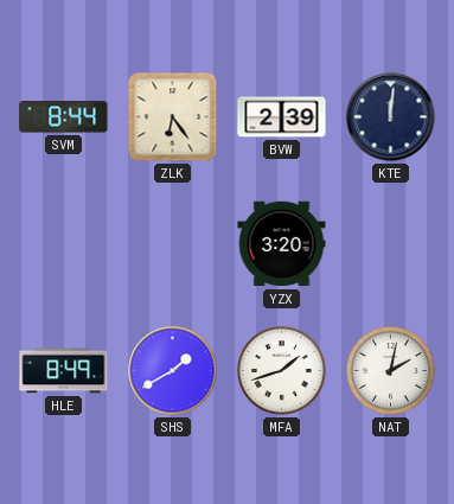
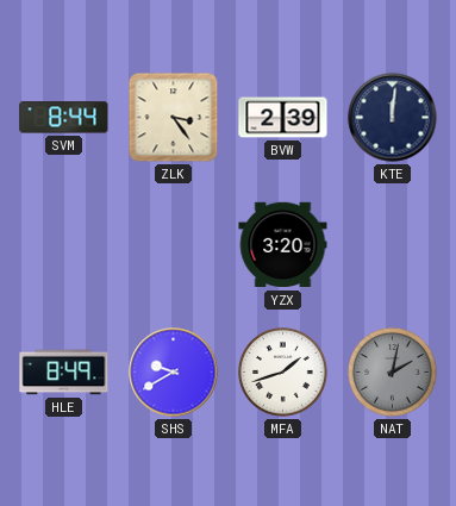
ZLK: 6:24 -> 3:24 (174, 118)
SHS: 1:40 -> 9:40 (174, 373)
NAT dial: white -> grey (393, 373)
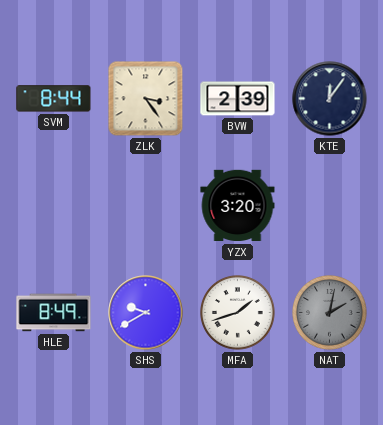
KTE: 12:01 -> 12:06 (330, 99)
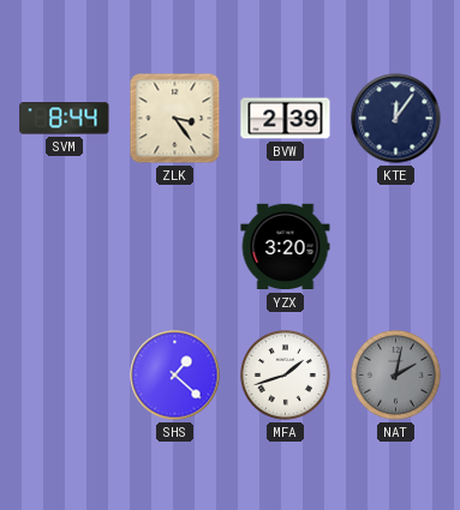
HLE: 8:49 -> none (54, 313)
SHS: 9:40 -> 1:22 (175, 376)
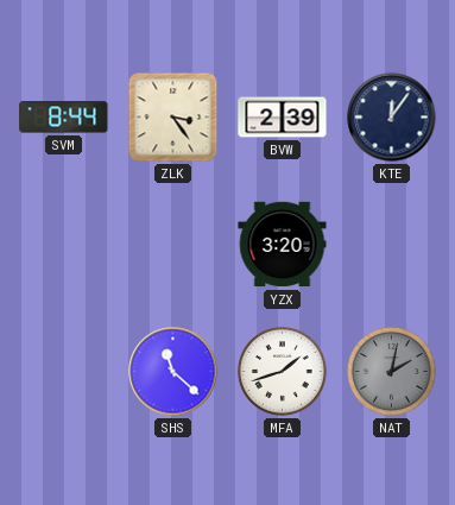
SHS: 1:22 -> 11:22 (173, 372)
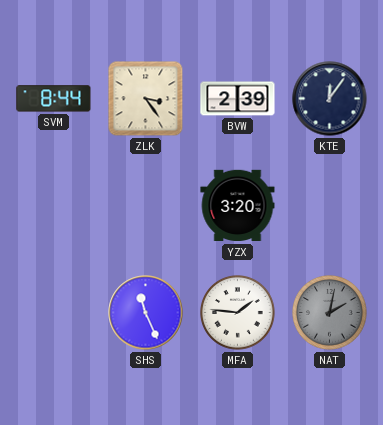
SHS: 11:22 -> 11:26 (146, 313)
MFA: 1:42 -> 1:46 (238, 313)
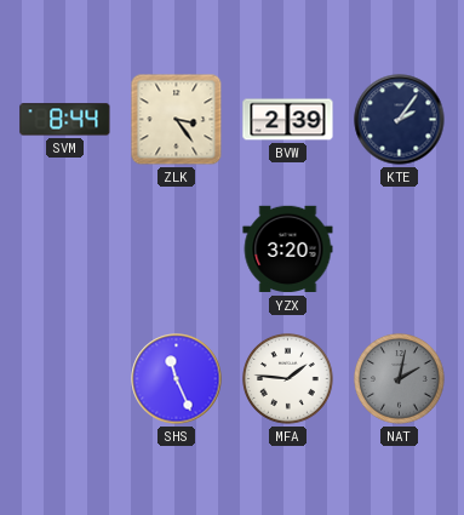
KTE: 12:06 -> 2:06 (400, 120)
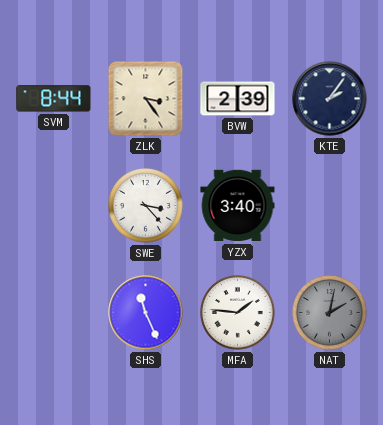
SWE: none -> 3:23 (146, 206)
YZX: 3:20 -> 3:40 (238, 206)
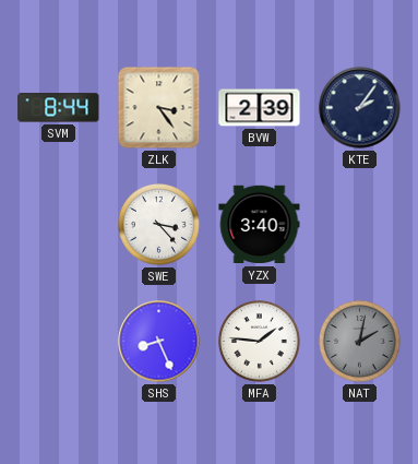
SHS: 11:26 -> 8:26 (159, 342)
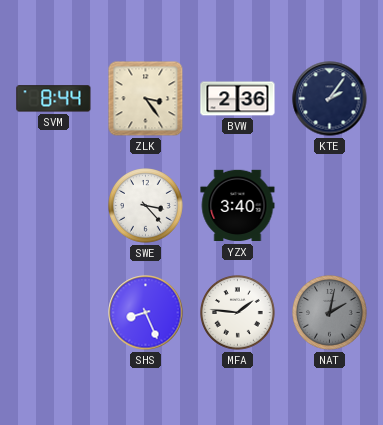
BVW: 2:39 -> 2:36 (238, 99)
